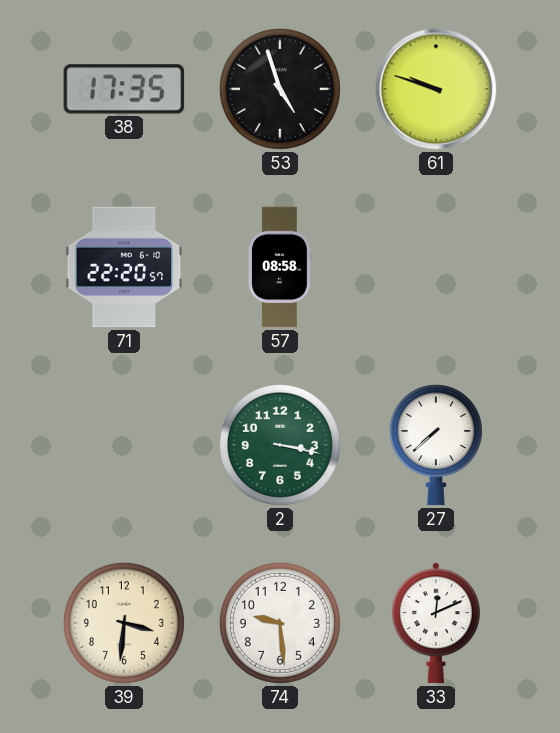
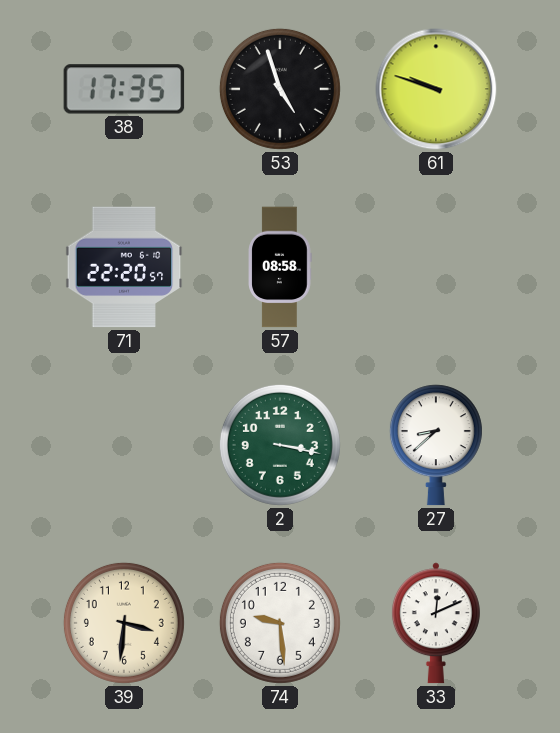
27: 7:38 -> 8:38 (436, 445)
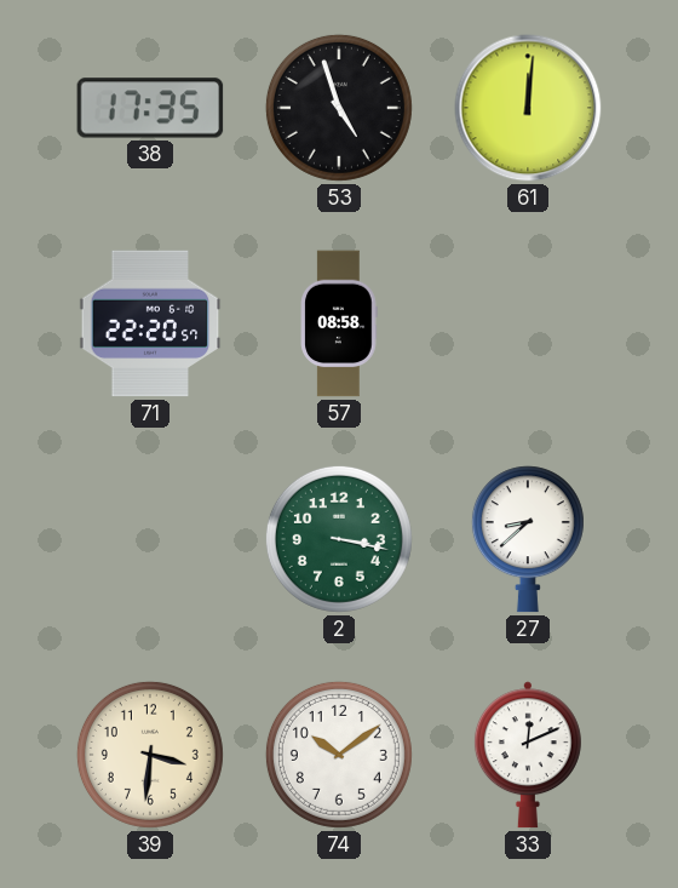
61: 9:48 -> 12:01 (528, 108)
74: 9:29 -> 10:09 (339, 755)
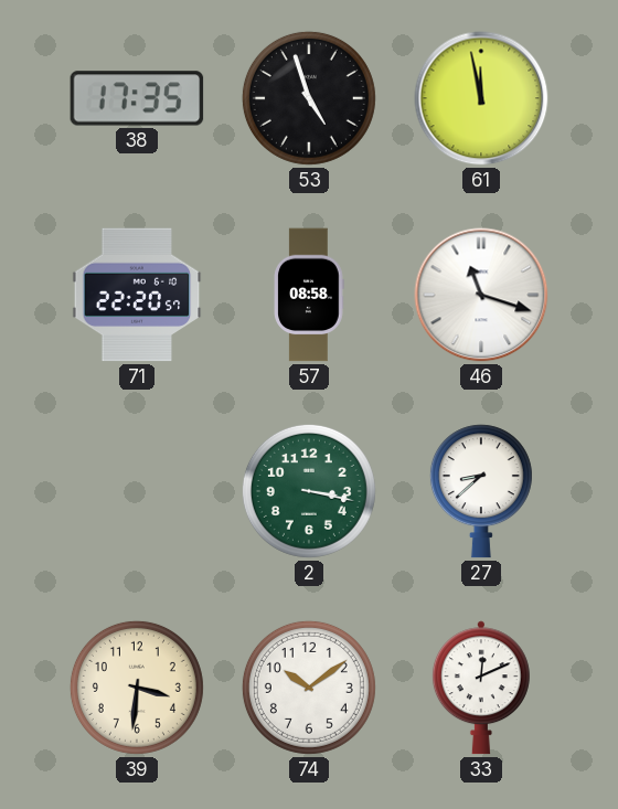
61: 12:01 -> 11:58 (481, 98)
46: none -> 11:18 (481, 295)
